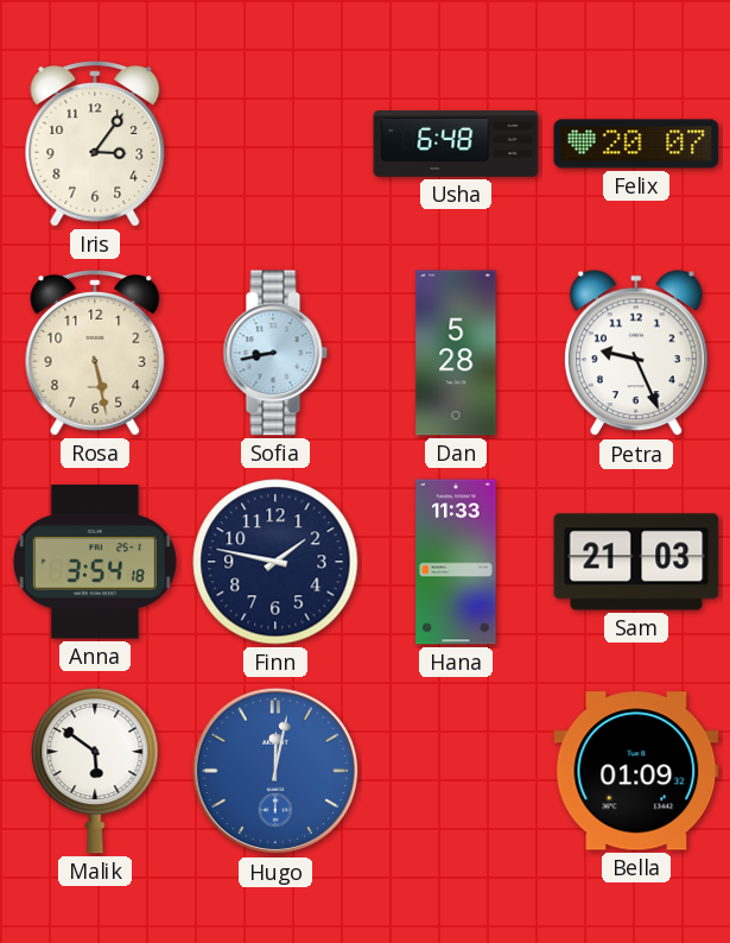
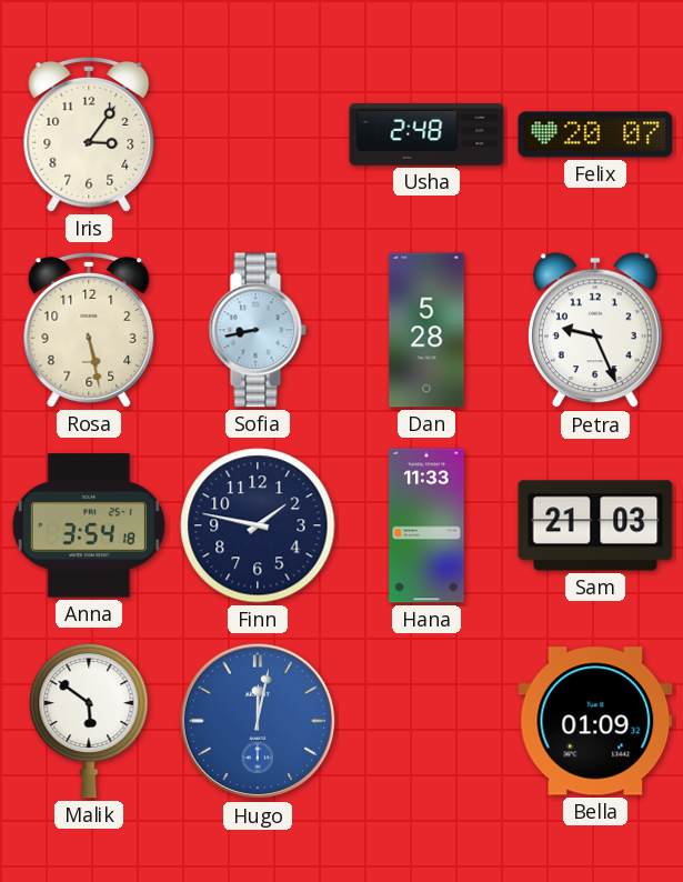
Usha: 6:48 -> 2:48 (426, 136)
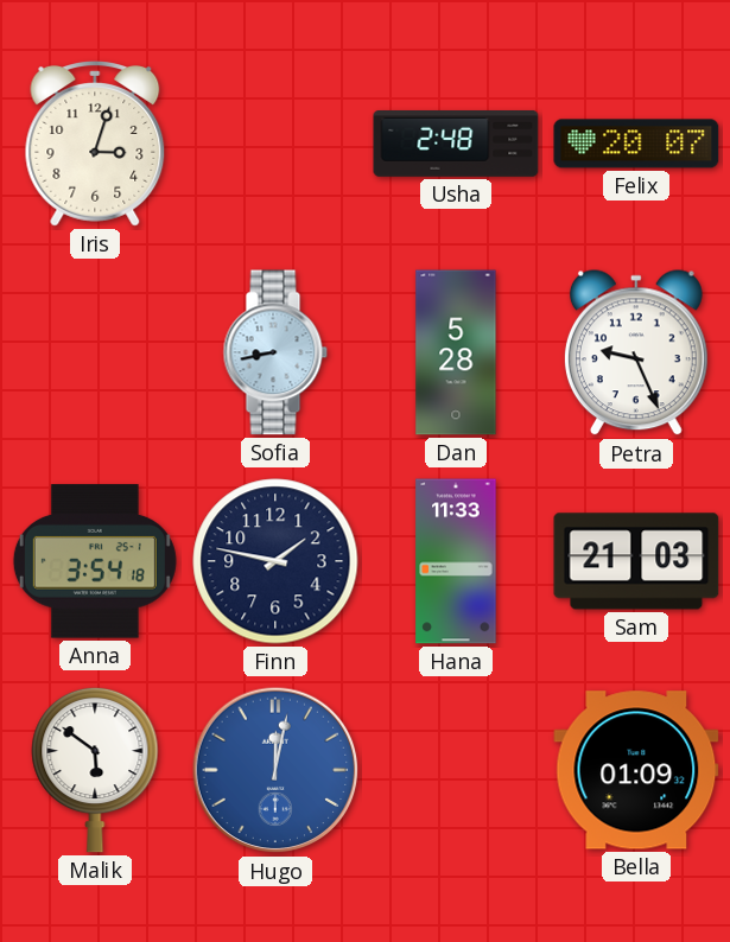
Iris: 3:06 -> 3:03 (95, 145)
Rosa: 5:28 -> none (89, 331)
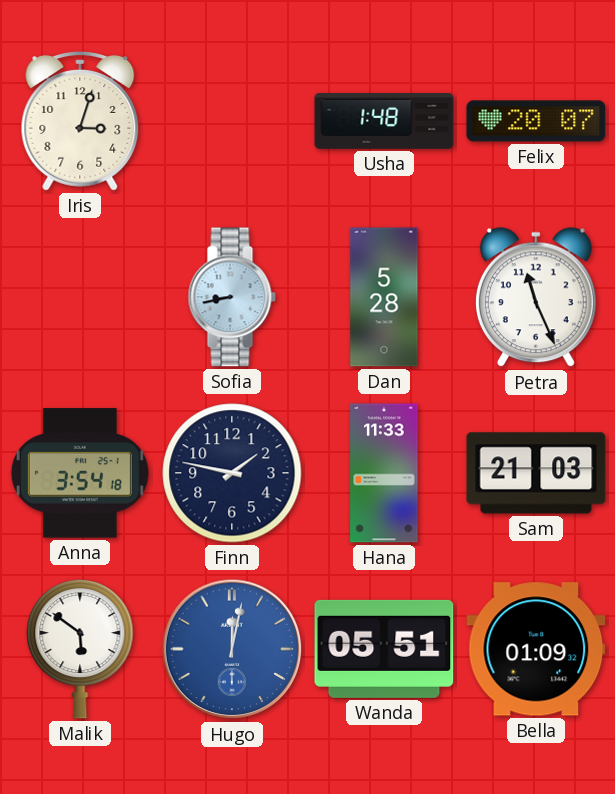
Usha: 2:48 -> 1:48 (384, 122)
Petra: 9:26 -> 11:26 (536, 298)
Wanda: none -> 05:51 (384, 649)
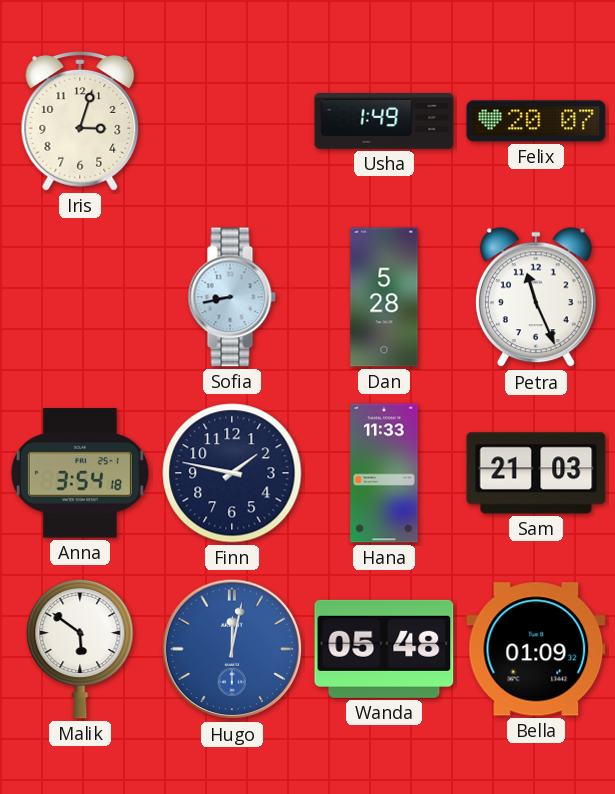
Usha: 1:48 -> 1:49 (384, 122)
Wanda: 05:51 -> 05:48 (384, 649)
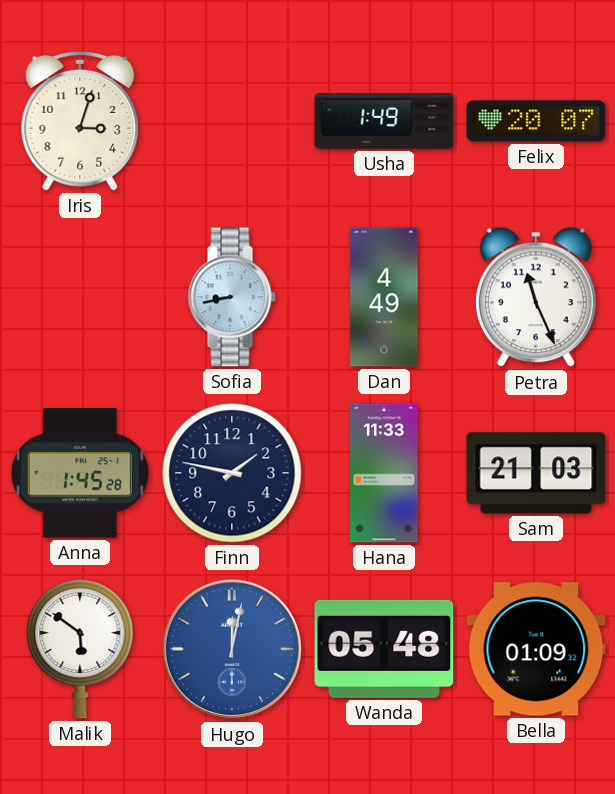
Dan: 5:28 -> 4:49 (384, 297)
Anna: 3:54 -> 1:45 (80, 473)
